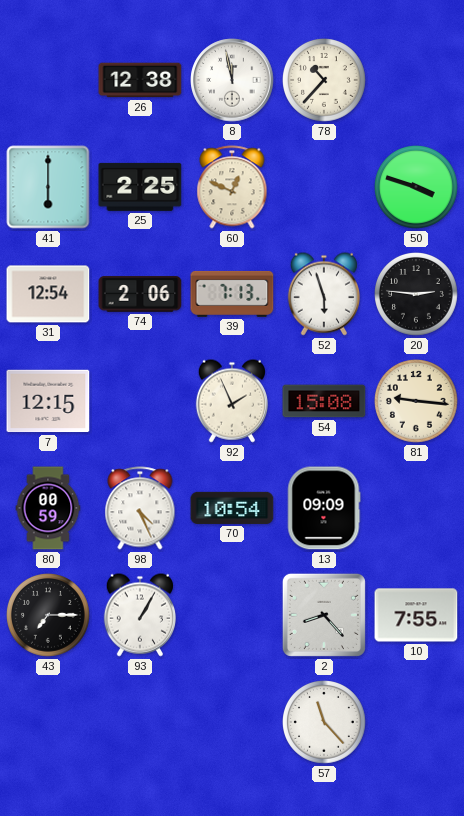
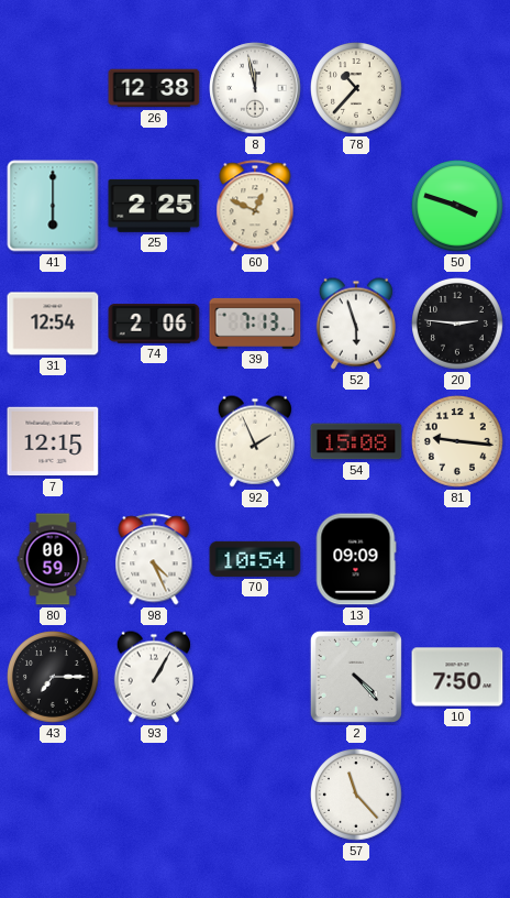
2: 8:23 -> 4:23 (356, 677)
10: 7:55 -> 7:50 (457, 677)
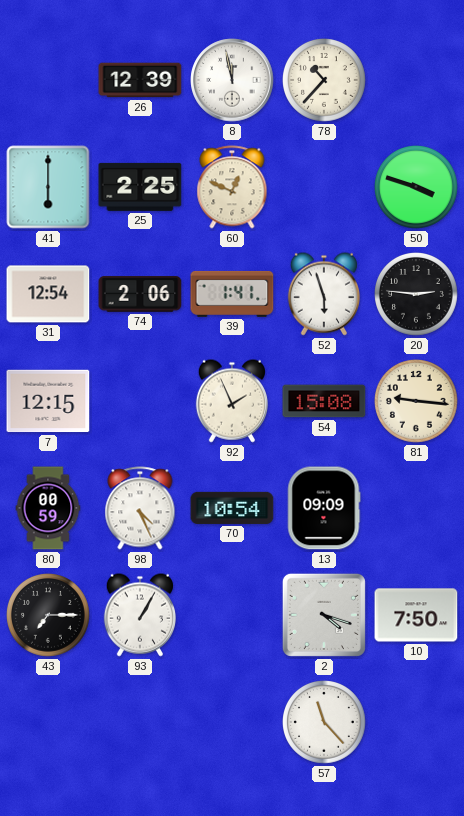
26: 12:38 -> 12:39 (140, 80)
39: 7:13 -> 1:41 (232, 294)
2: 4:23 -> 4:18 (324, 615)
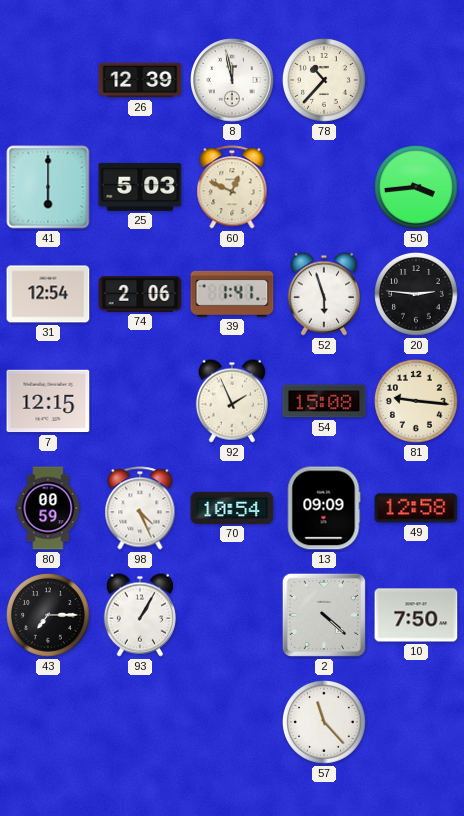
25: 2:25 -> 5:03 (140, 187)
50: 3:48 -> 3:44 (417, 188)
49: none -> 12:58 (416, 508)
2: 4:18 -> 4:22 (324, 615)
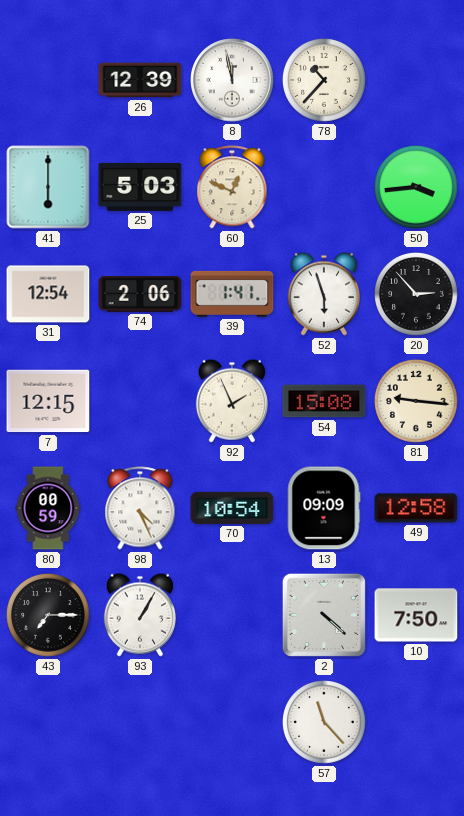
20: 2:46 -> 2:53 (417, 295)
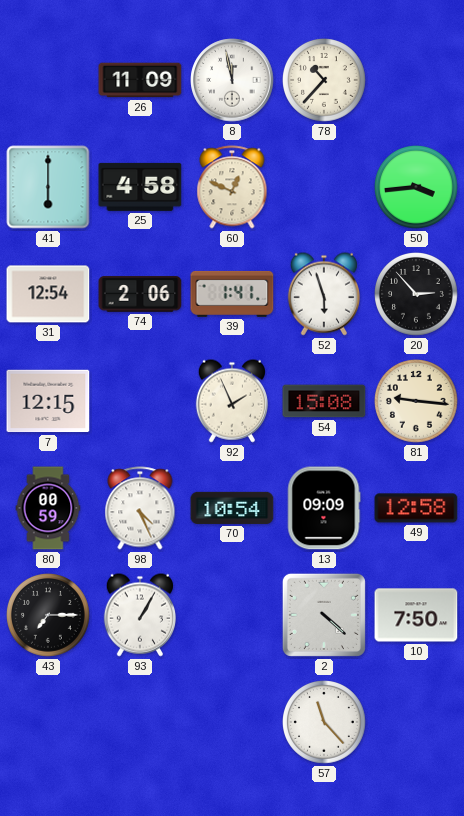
26: 12:39 -> 11:09 (140, 80)
25: 5:03 -> 4:58 (140, 187)
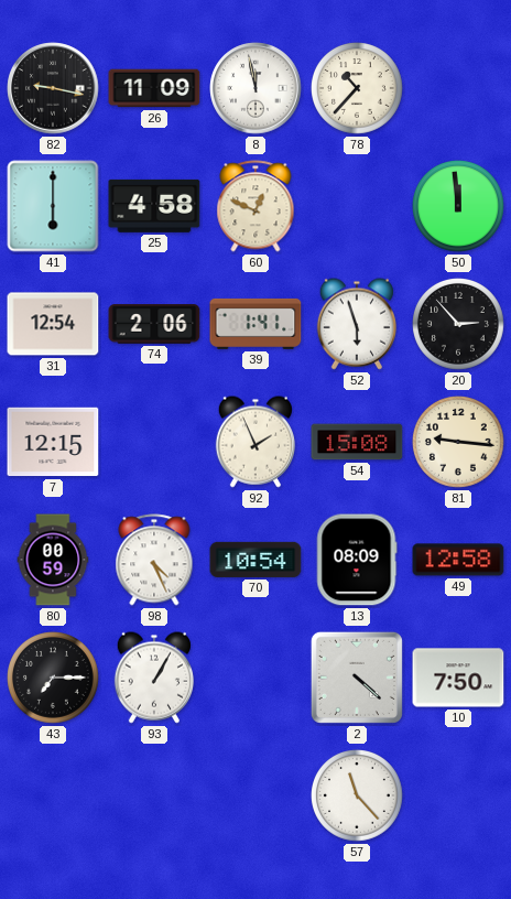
82: none -> 9:17 (53, 88)
50: 3:44 -> 11:59 (459, 207)
13: 09:09 -> 08:09 (357, 560)
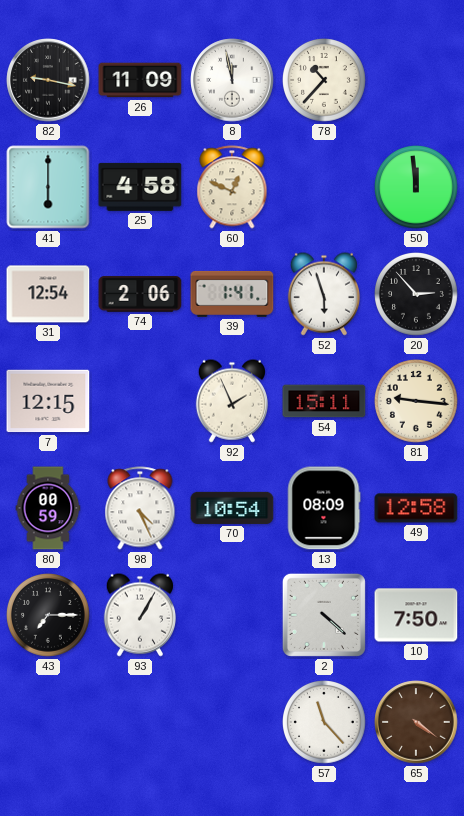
54: 15:08 -> 15:11 (324, 401)
65: none -> 4:21 (416, 722)
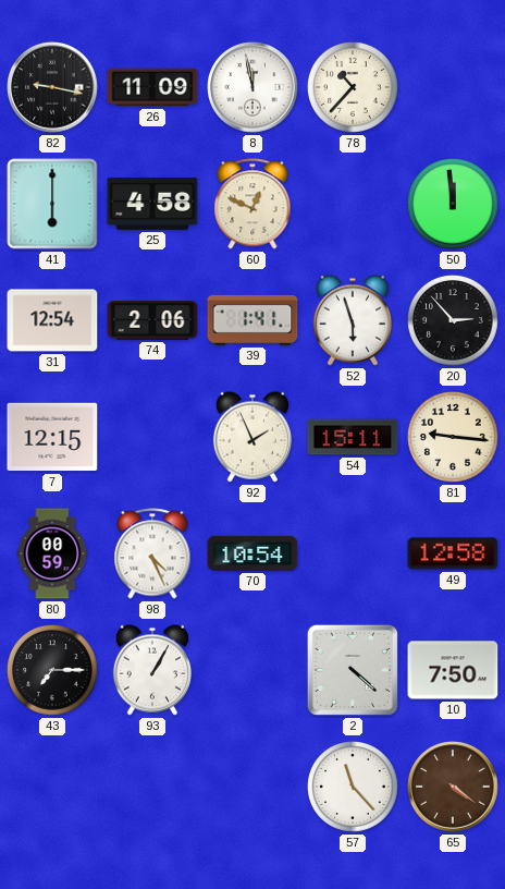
13: 08:09 -> none (324, 508)
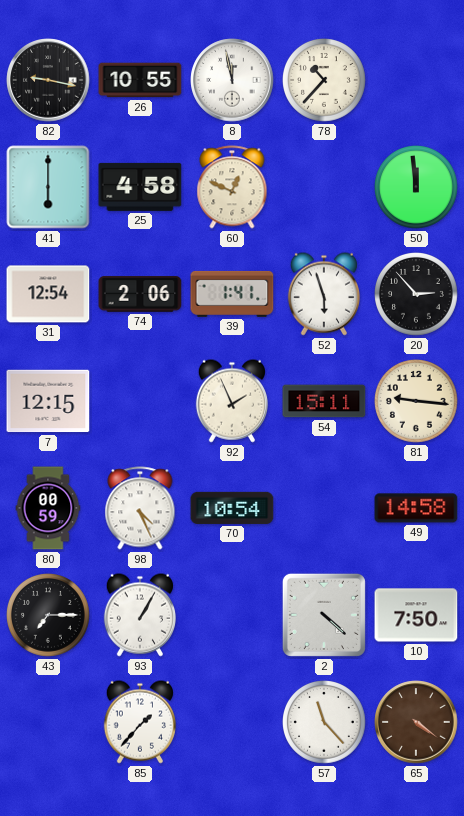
26: 11:09 -> 10:55 (140, 80)
49: 12:58 -> 14:58 (416, 508)
85: none -> 1:37 (139, 722)
